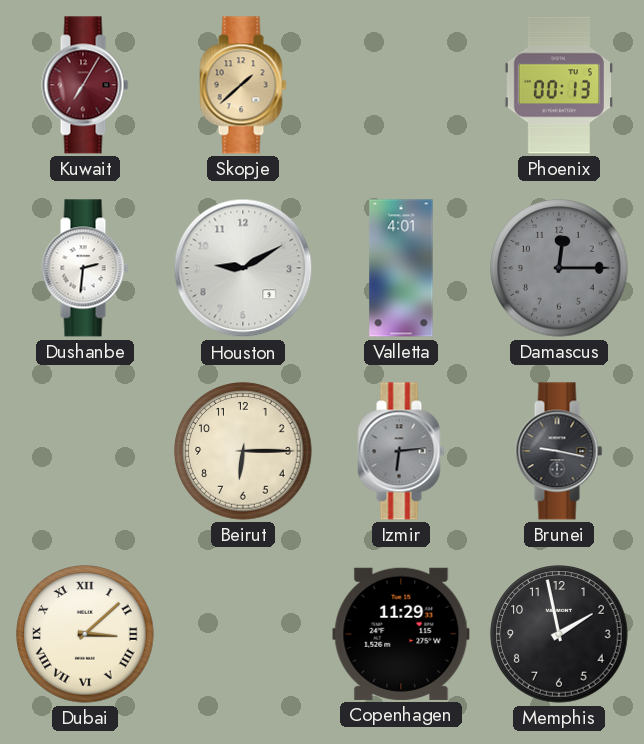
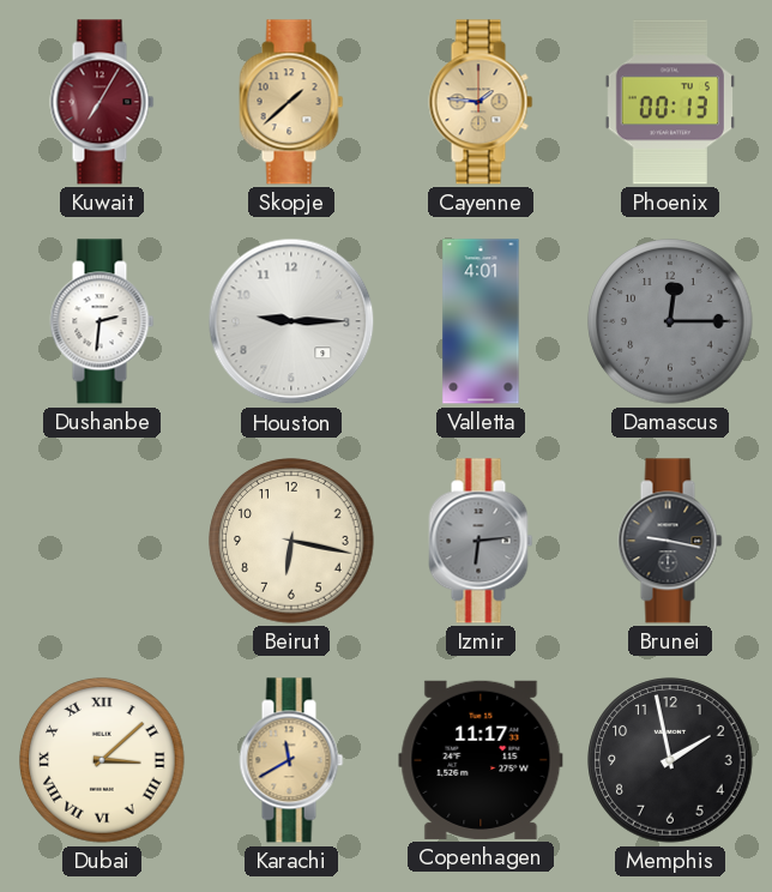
Cayenne: none -> 1:46 (481, 102)
Houston: 9:10 -> 9:15 (291, 321)
Beirut: 6:15 -> 6:17 (291, 541)
Karachi: none -> 11:40 (291, 760)
Copenhagen: 11:29 -> 11:17 (481, 760)
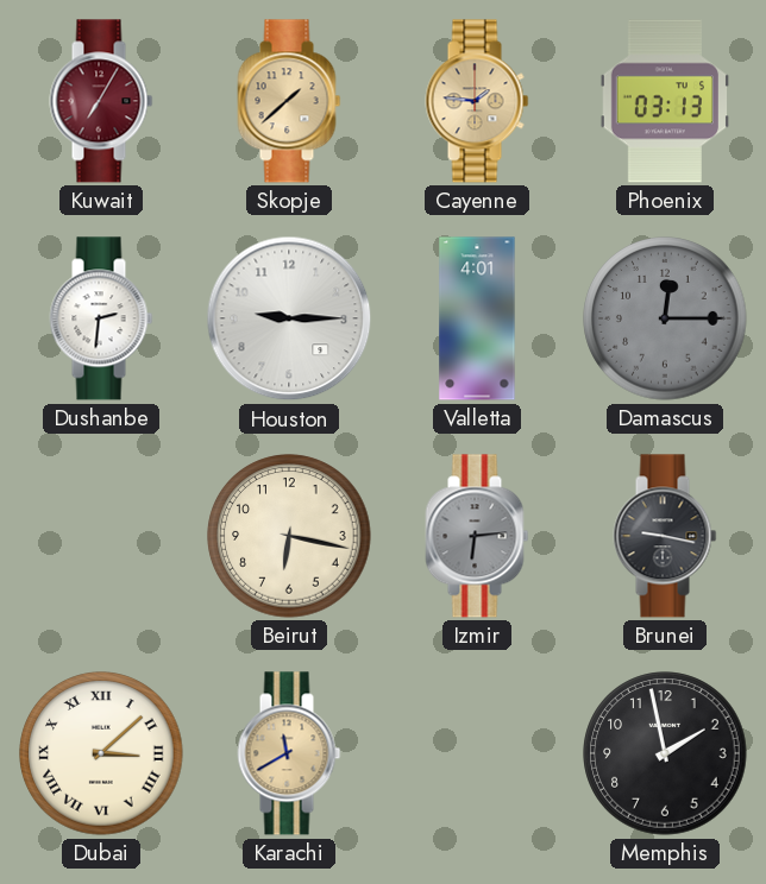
Phoenix: 00:13 -> 03:13 (665, 101)
Copenhagen: 11:17 -> none (481, 760)
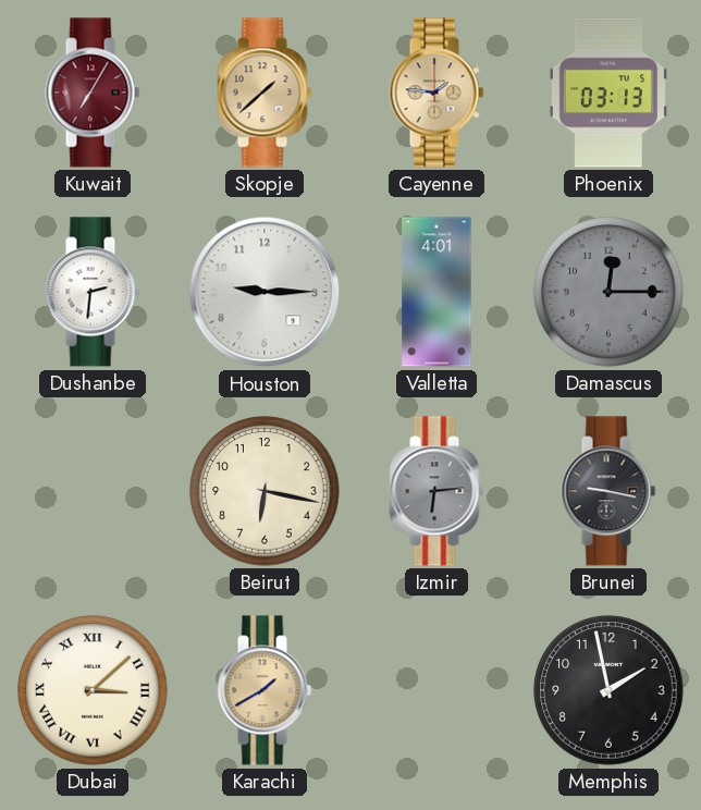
Karachi: 11:40 -> 1:40 (265, 690)
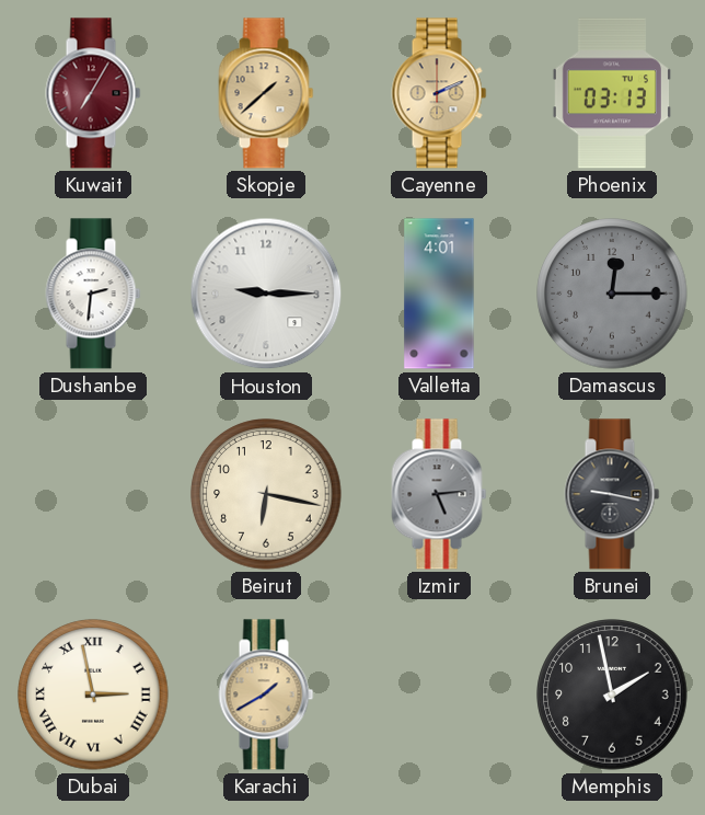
Cayenne: 1:46 -> 2:11 (439, 93)
Izmir: 6:14 -> 5:14 (439, 494)
Dubai: 3:08 -> 2:58 (93, 695)
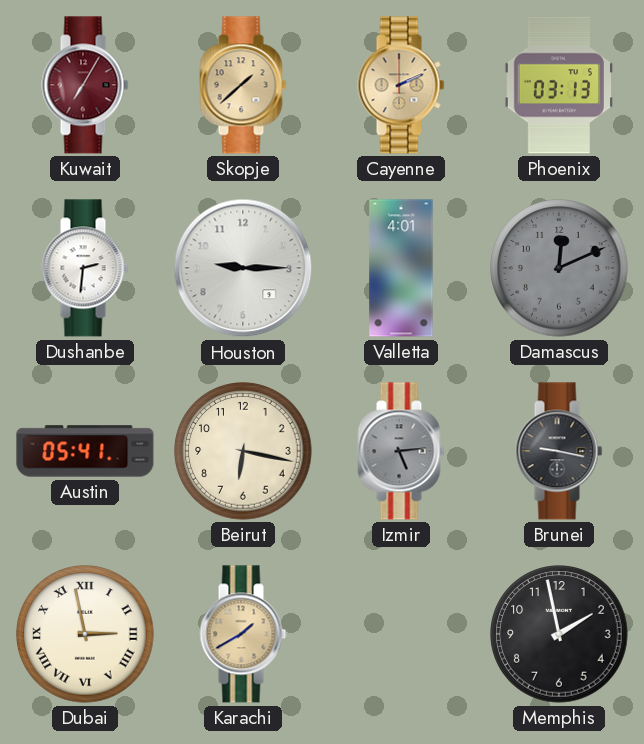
Damascus: 12:15 -> 12:11 (559, 268)
Austin: none -> 05:41 (85, 451)
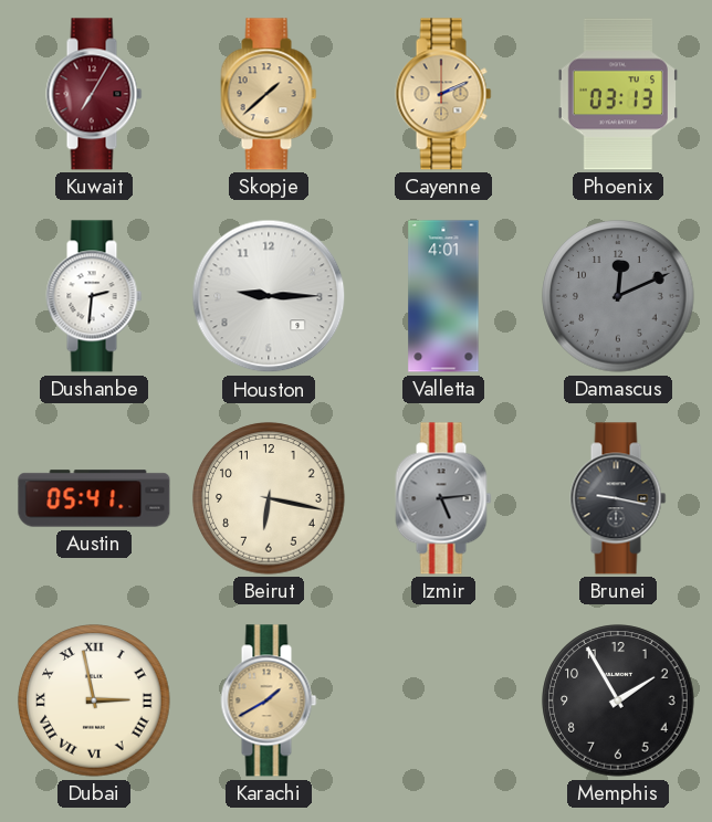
Memphis: 1:58 -> 1:55 (618, 700)
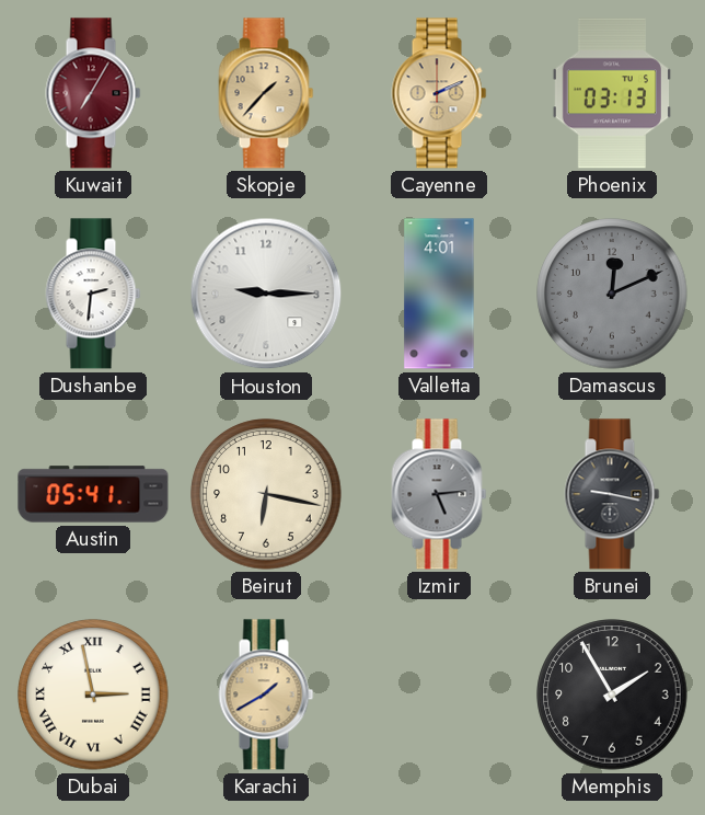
Skopje: 1:38 -> 1:37 (266, 93)
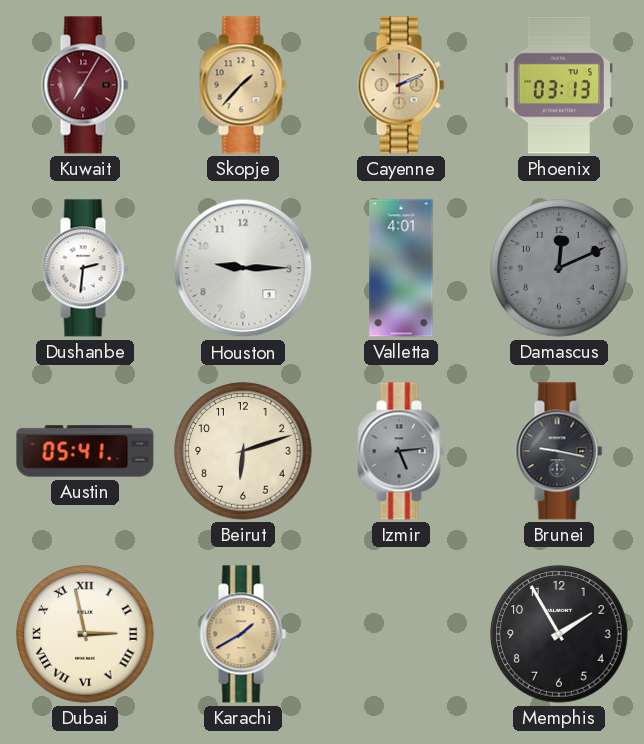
Beirut: 6:17 -> 6:12 (243, 451)
